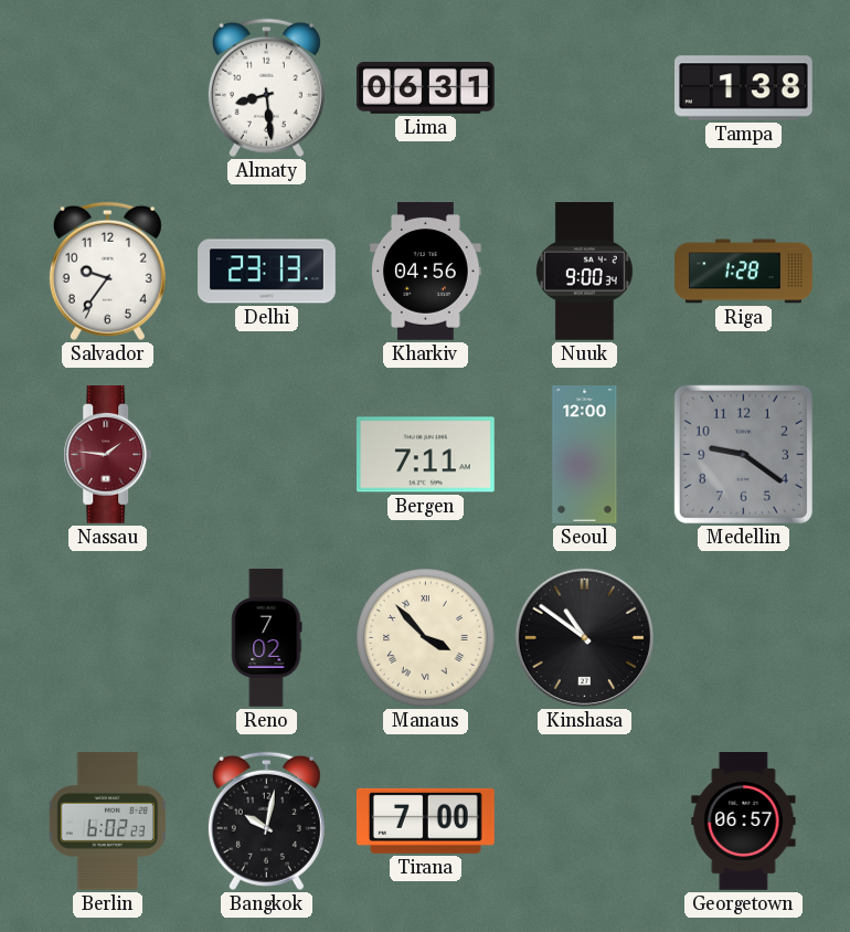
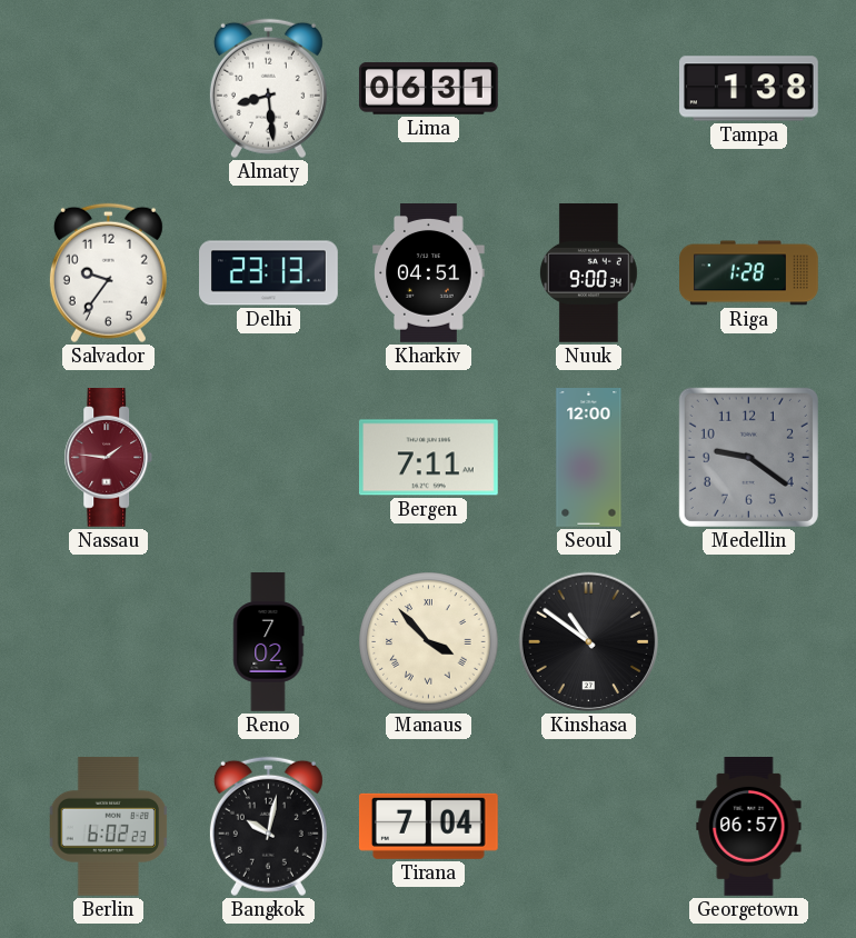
Kharkiv: 04:56 -> 04:51 (429, 273)
Tirana: 7:00 -> 7:04 (428, 826)
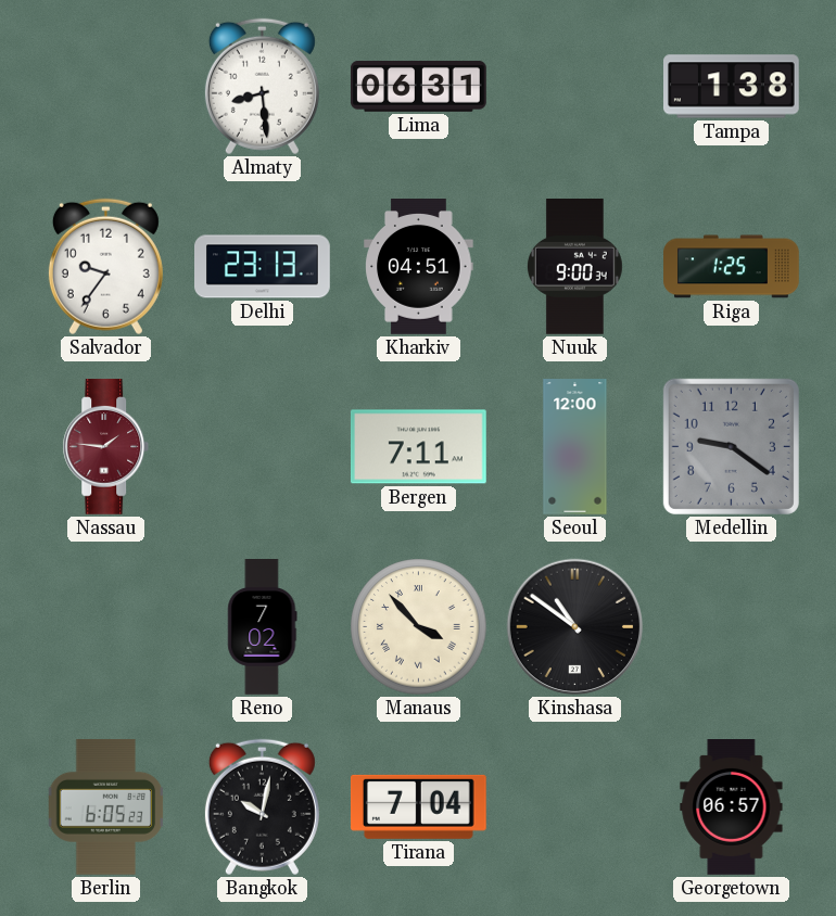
Riga: 1:28 -> 1:25 (732, 267)
Berlin: 6:02 -> 6:05 (106, 806)
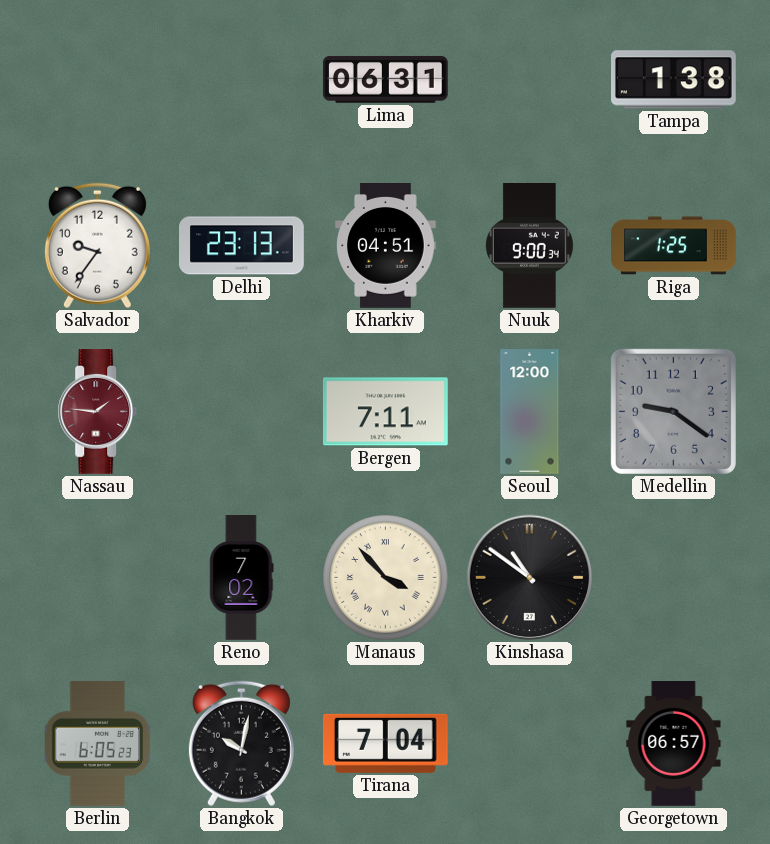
Almaty: 8:29 -> none (262, 87)
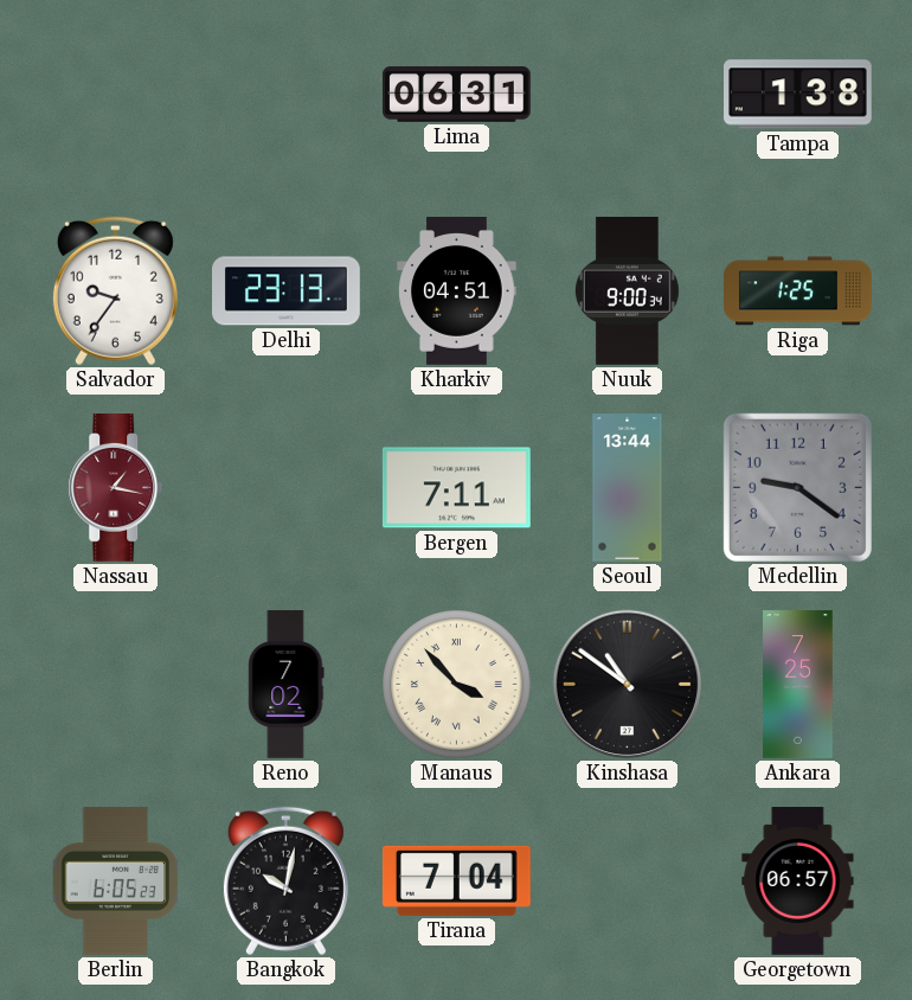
Nassau: 1:46 -> 1:17 (116, 488)
Seoul: 12:00 -> 13:44 (628, 488)
Ankara: none -> 7:25 (798, 685)
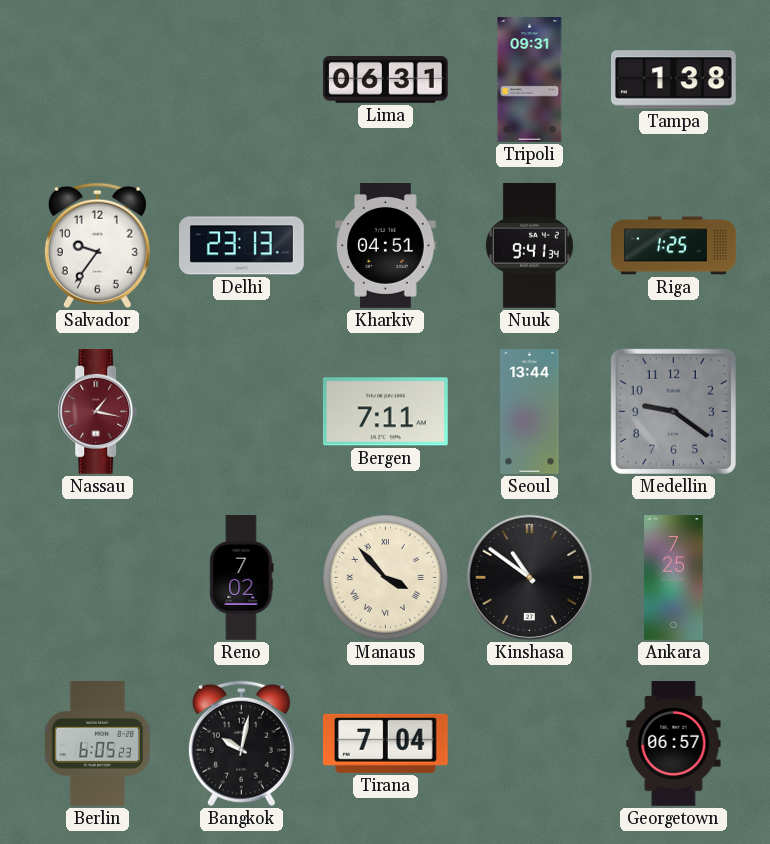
Tripoli: none -> 09:31 (530, 80)
Nuuk: 9:00 -> 9:41 (529, 246)
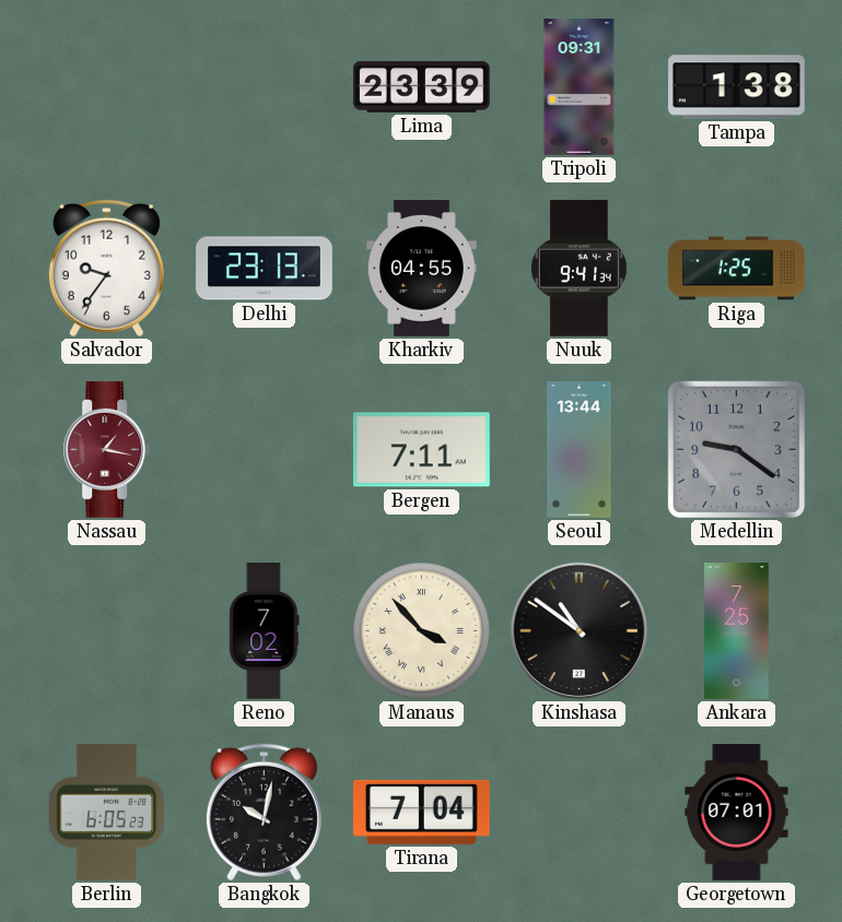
Lima: 06:31 -> 23:39 (422, 86)
Kharkiv: 04:51 -> 04:55 (422, 269)
Georgetown: 06:57 -> 07:01 (737, 813)
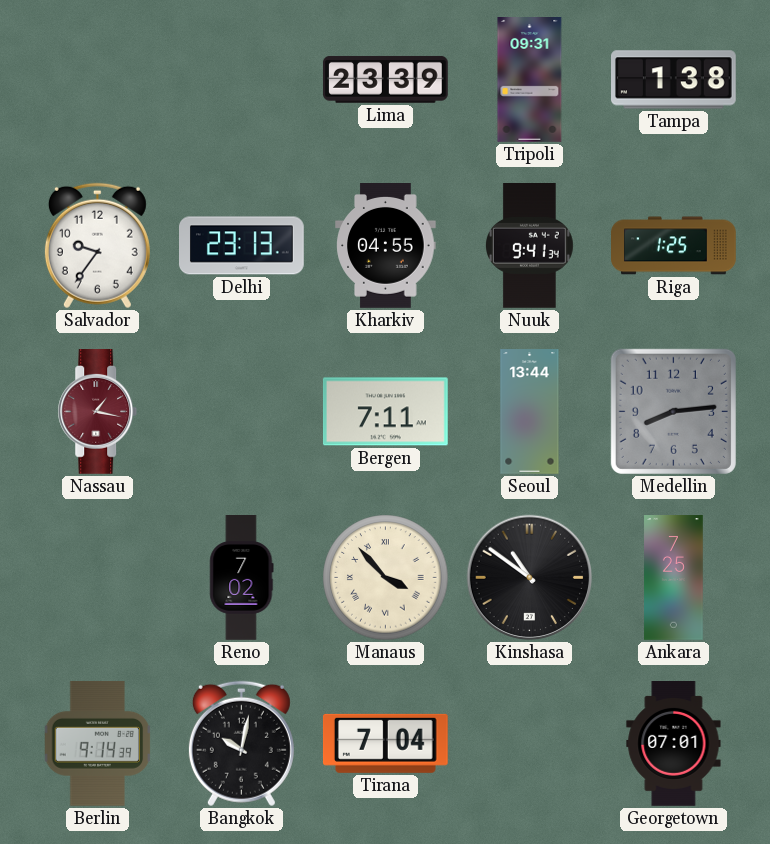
Medellin: 9:21 -> 8:14 (673, 411)
Berlin: 6:05 -> 9:14 (98, 743)
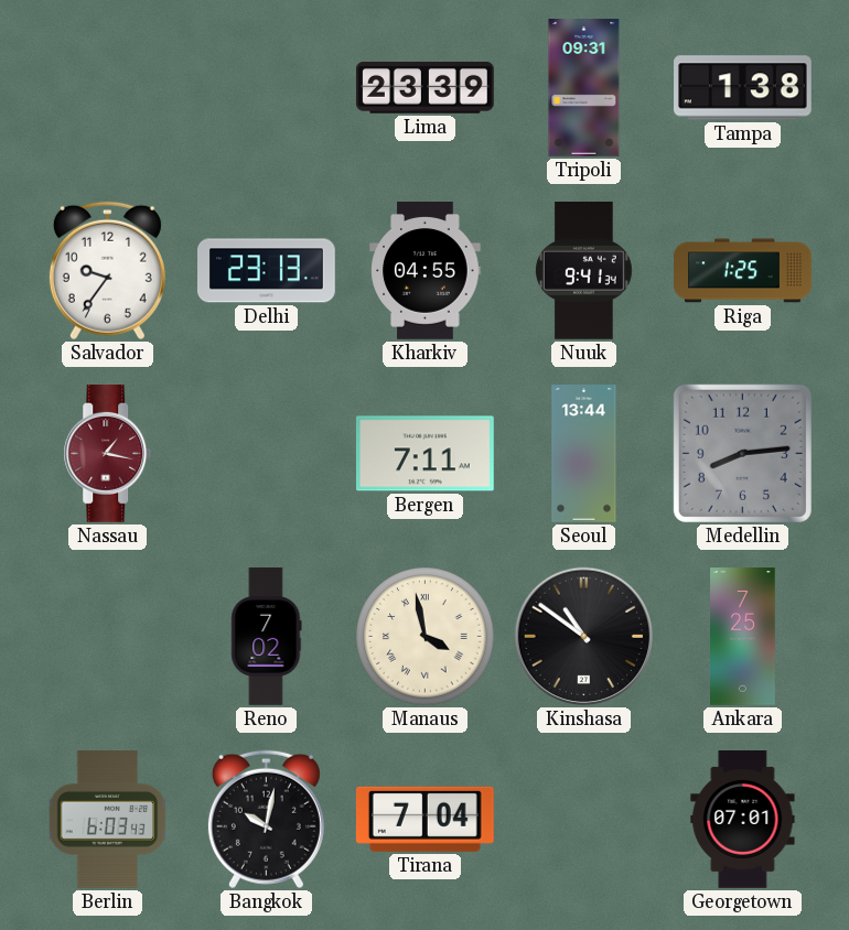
Manaus: 3:53 -> 3:58 (426, 637)
Berlin: 9:14 -> 6:03 (108, 819)
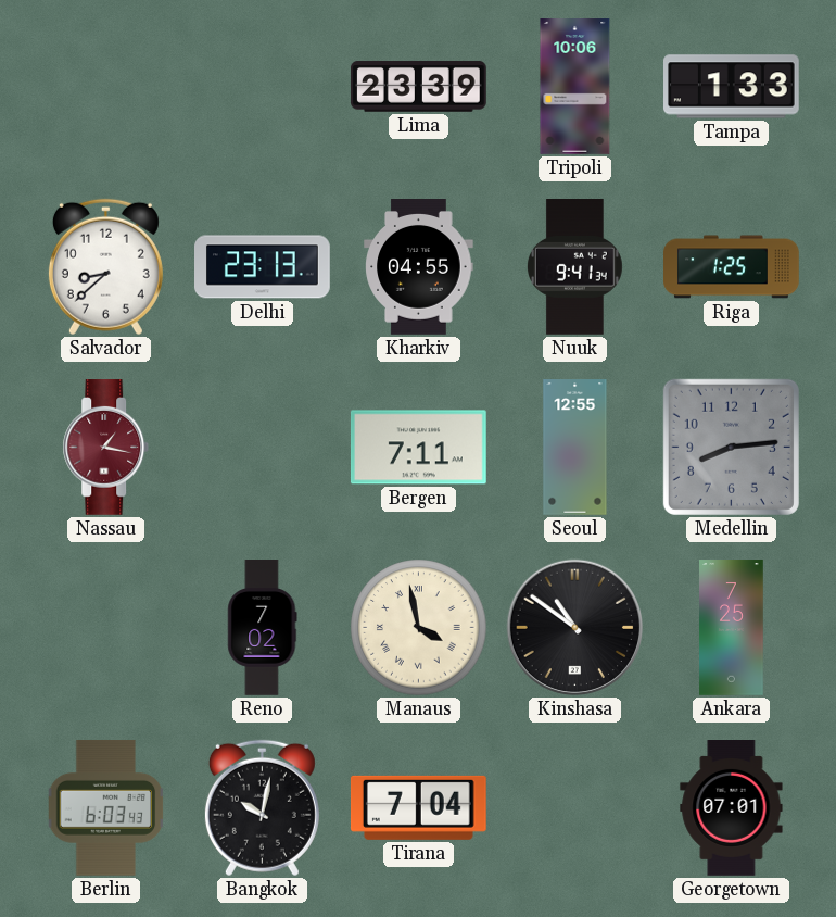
Tripoli: 09:31 -> 10:06 (575, 87)
Tampa: 1:38 -> 1:33 (732, 87)
Salvador: 9:36 -> 8:38 (105, 267)
Seoul: 13:44 -> 12:55 (575, 448)
